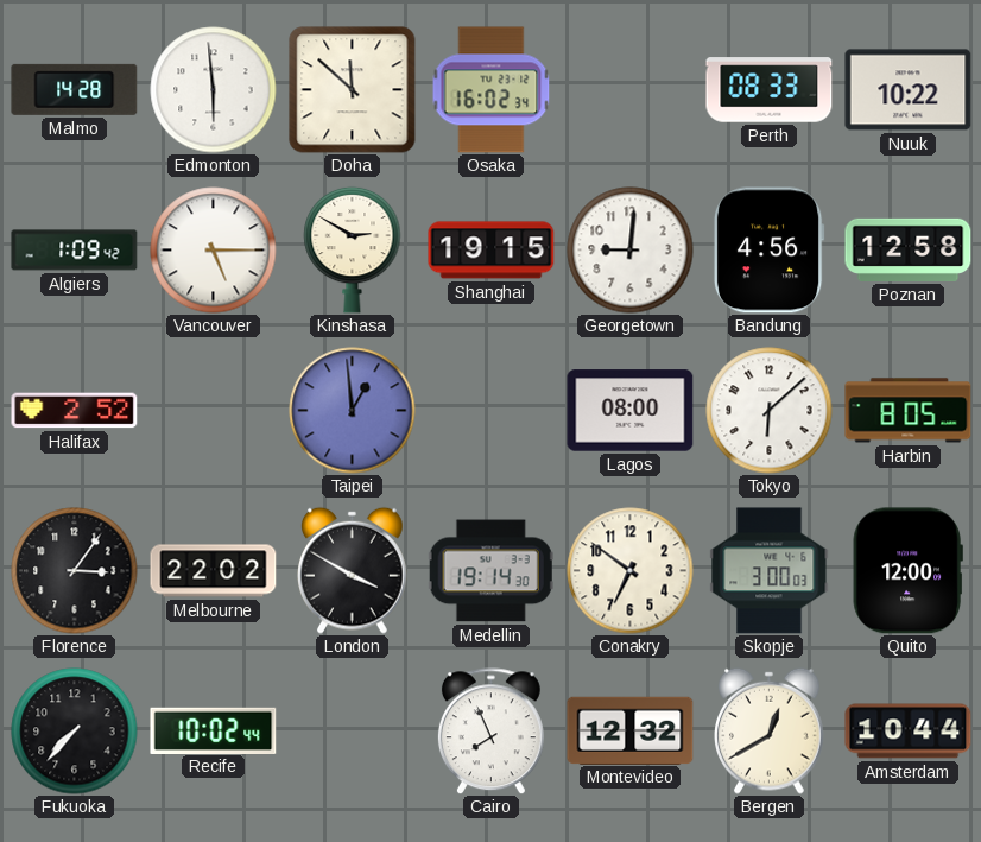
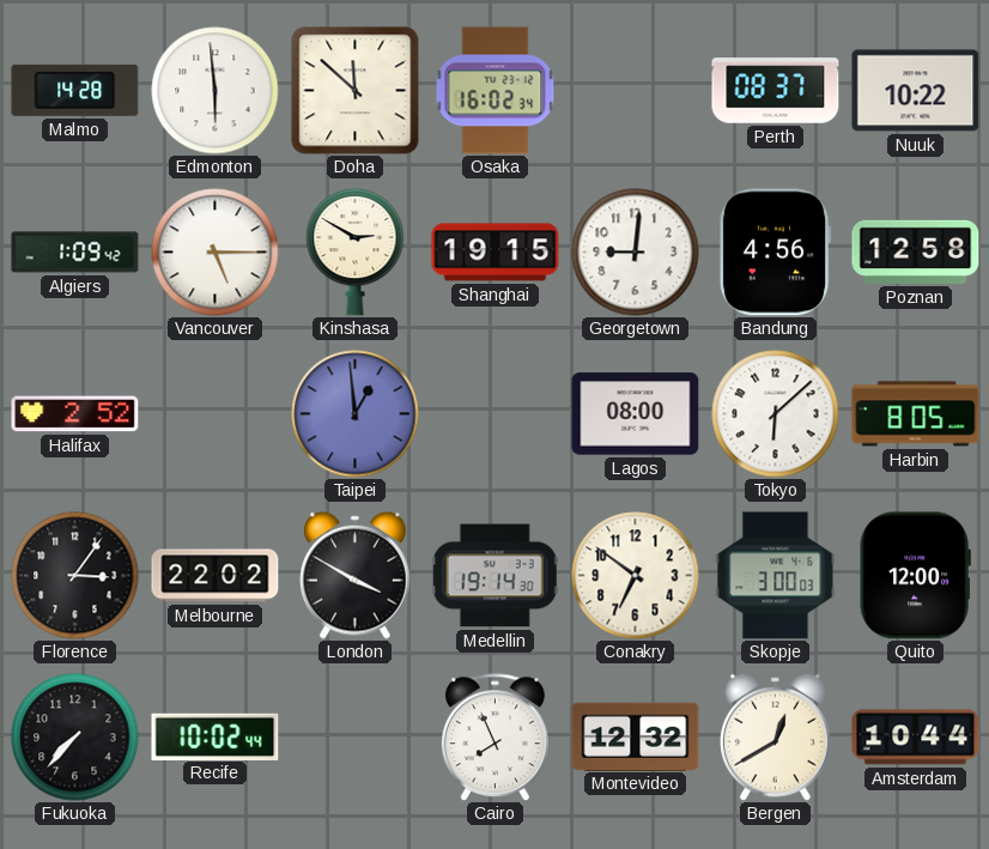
Perth: 08:33 -> 08:37 (776, 91)
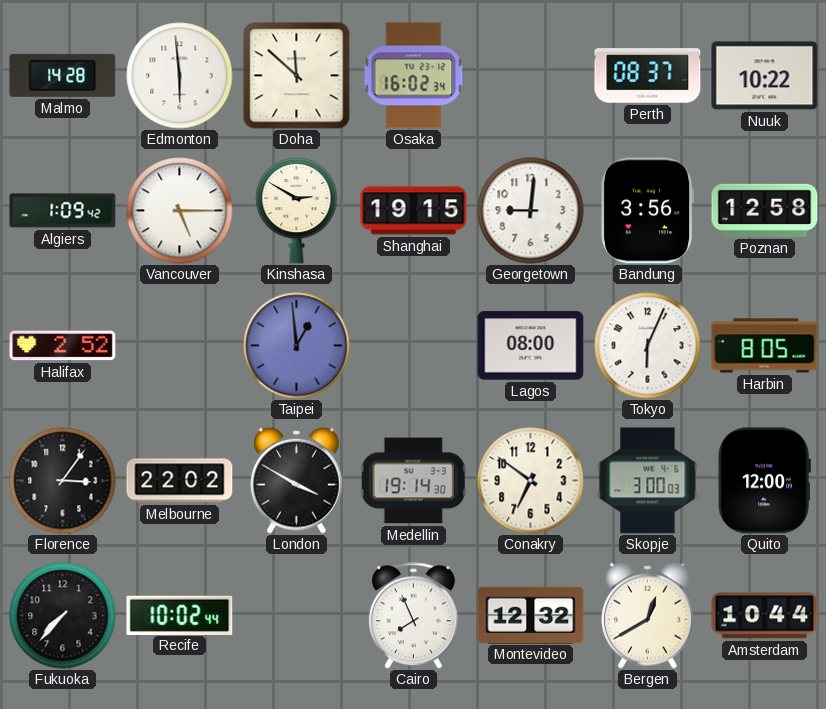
Bandung: 4:56 -> 3:56 (647, 211)
Tokyo: 6:08 -> 6:04 (648, 346)
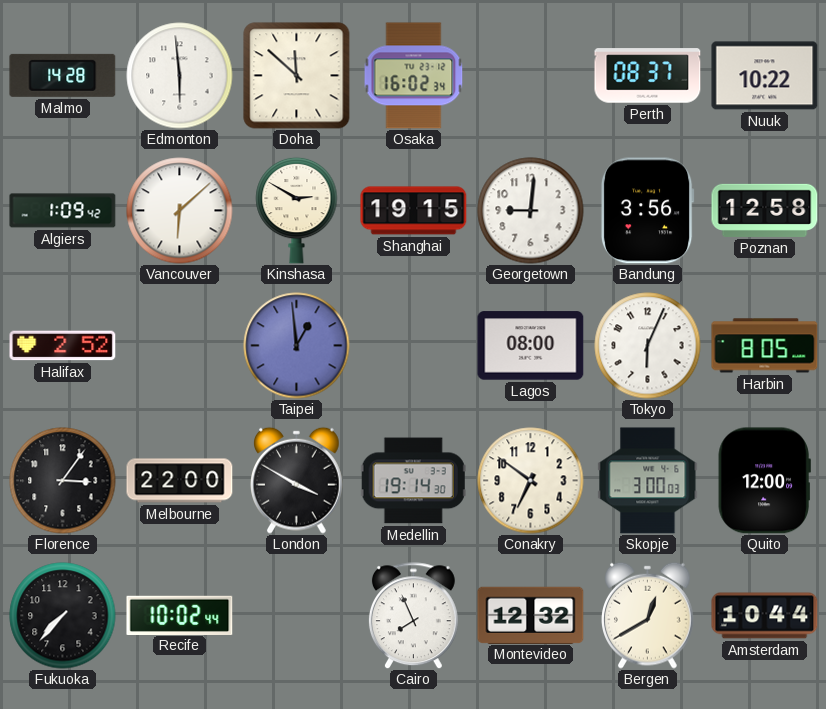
Vancouver: 5:15 -> 6:08 (180, 211)
Melbourne: 22:02 -> 22:00 (180, 481)
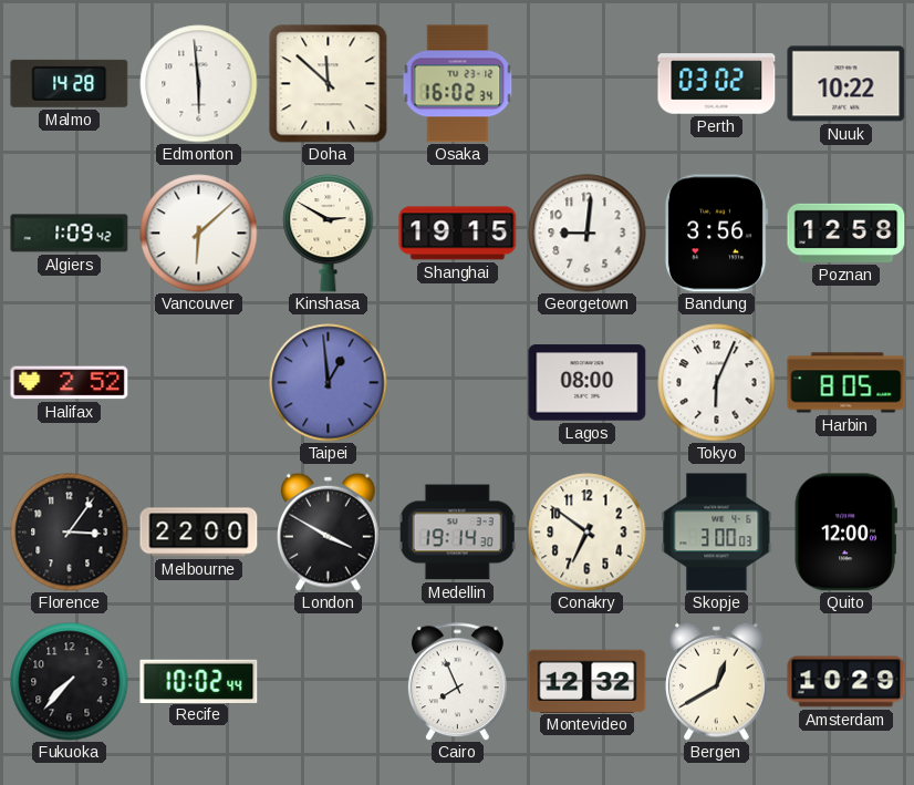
Perth: 08:37 -> 03:02 (717, 84)
Amsterdam: 10:44 -> 10:29 (847, 682)
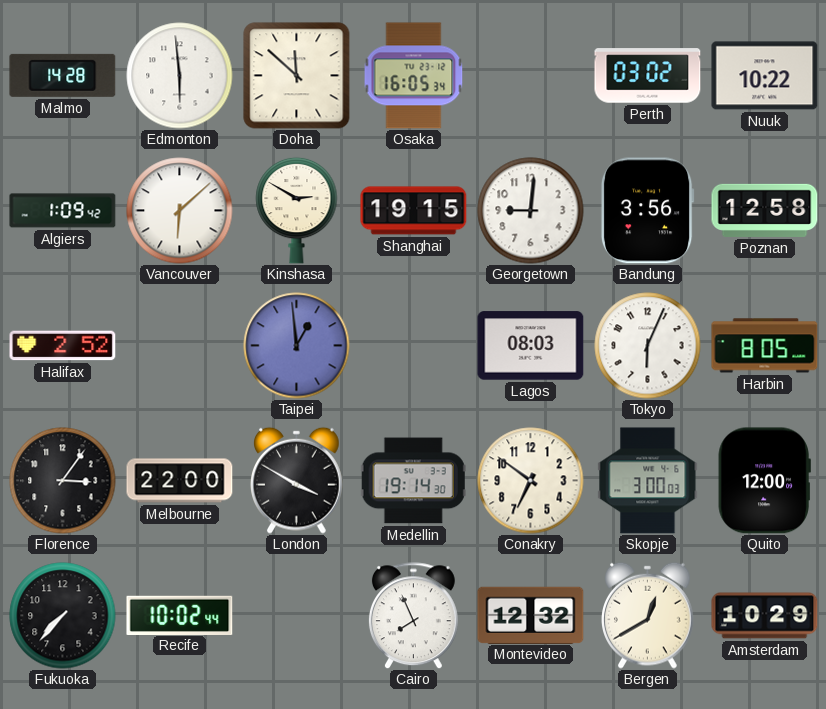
Osaka: 16:02 -> 16:05 (414, 76)
Lagos: 08:00 -> 08:03 (531, 346)
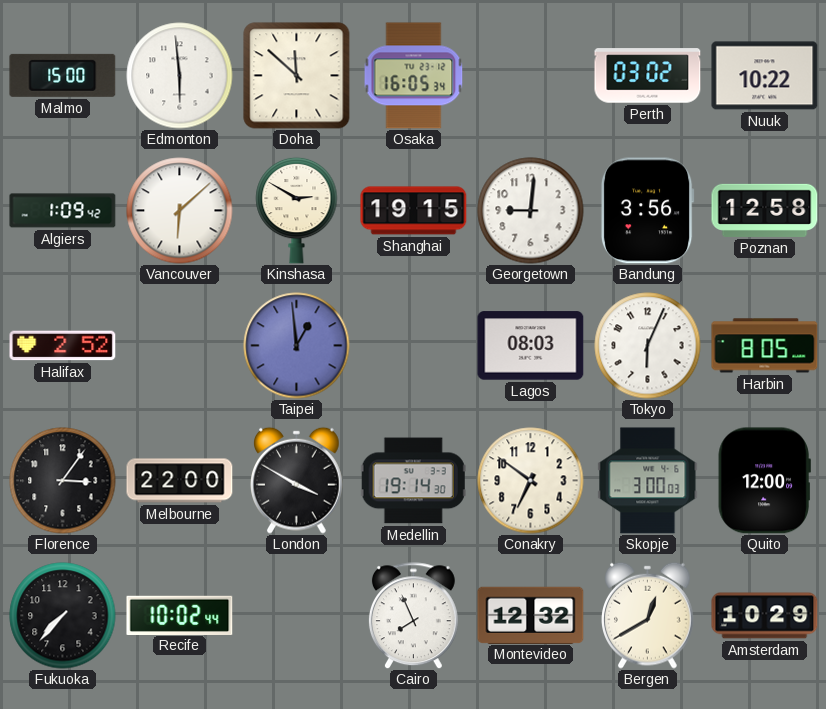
Malmo: 14:28 -> 15:00 (63, 75)
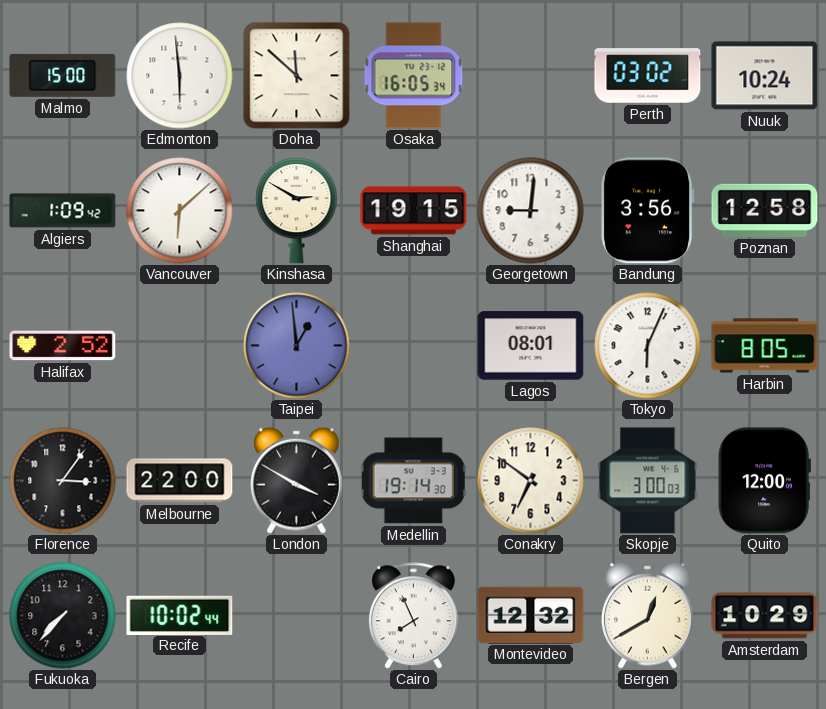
Nuuk: 10:22 -> 10:24 (765, 76)
Lagos: 08:03 -> 08:01 (531, 346)
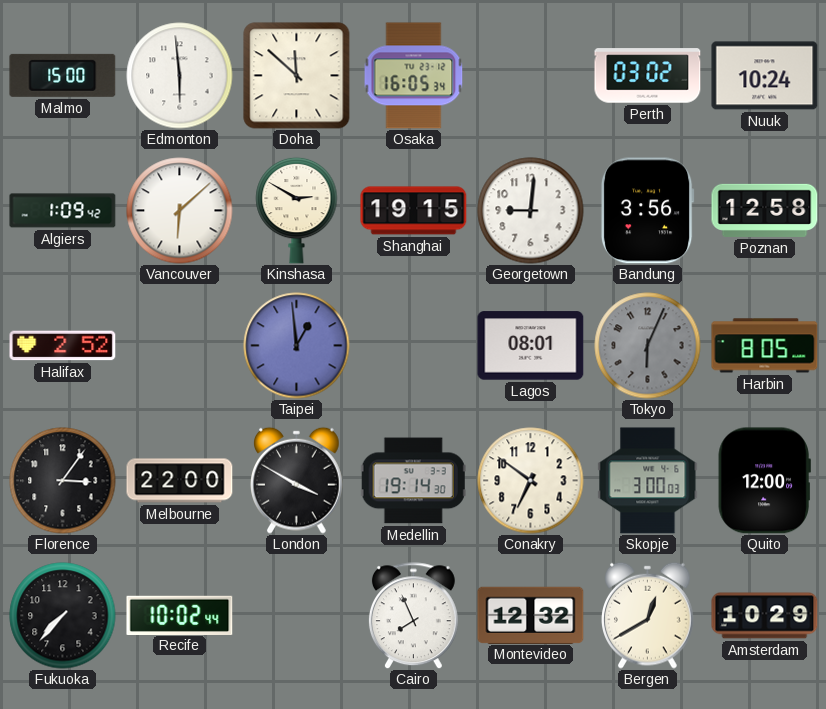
Tokyo dial: white -> grey (648, 346)
